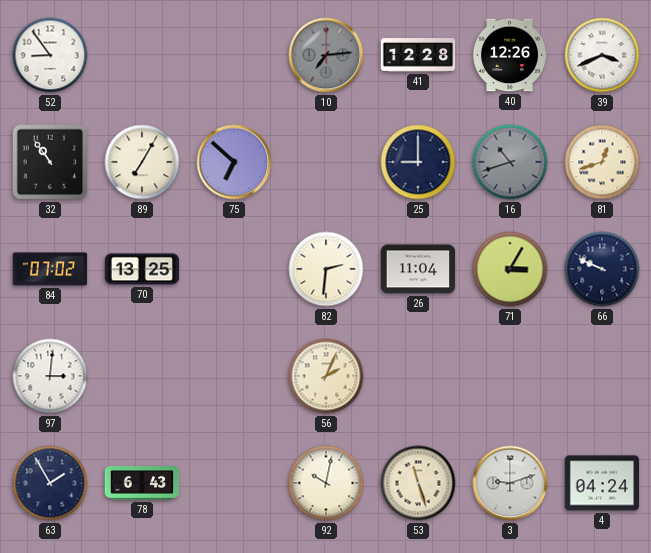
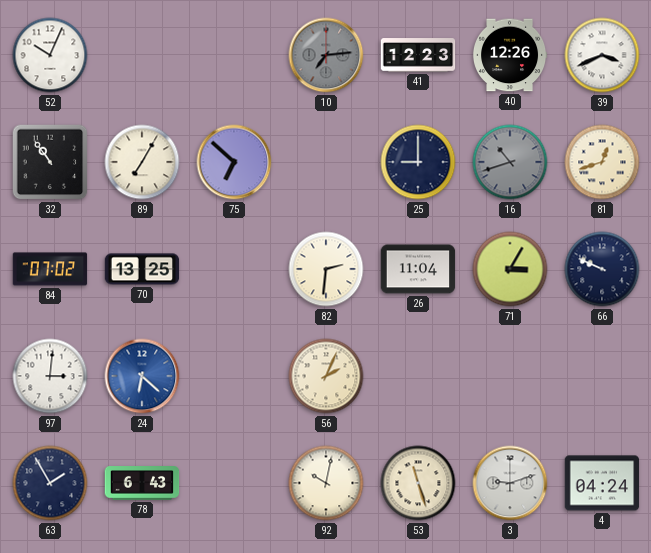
52: 8:54 -> 10:04 (50, 55)
41: 12:28 -> 12:23 (418, 55)
24: none -> 6:22 (142, 376)
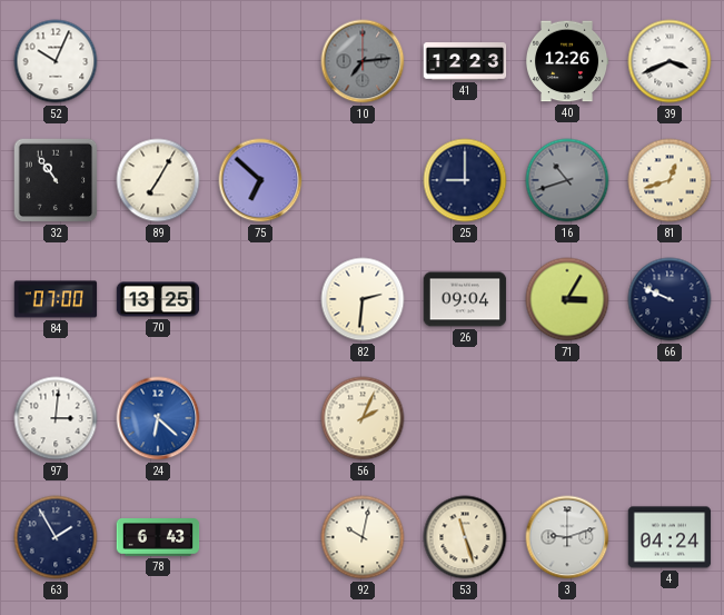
84: 07:02 -> 07:00 (56, 299)
26: 11:04 -> 09:04 (465, 299)
